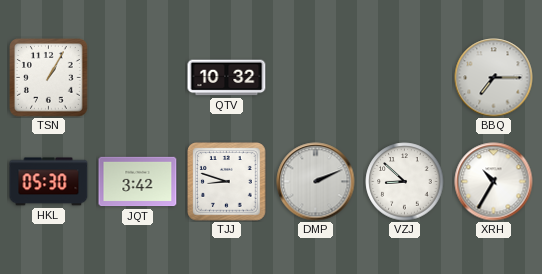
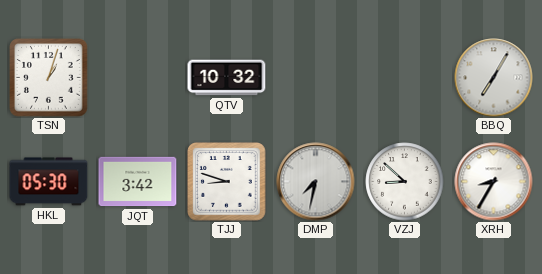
TSN: 1:05 -> 1:03 (49, 78)
BBQ: 7:15 -> 7:05 (494, 78)
DMP: 2:11 -> 7:32 (316, 182)
XRH: 10:35 -> 8:35 (494, 182)
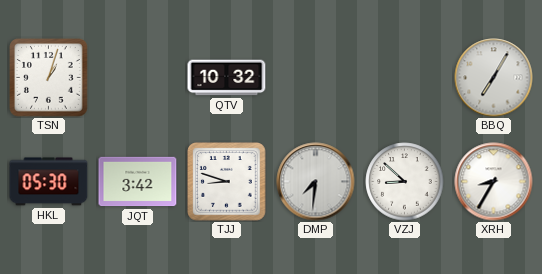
DMP: 7:32 -> 7:31 (316, 182)
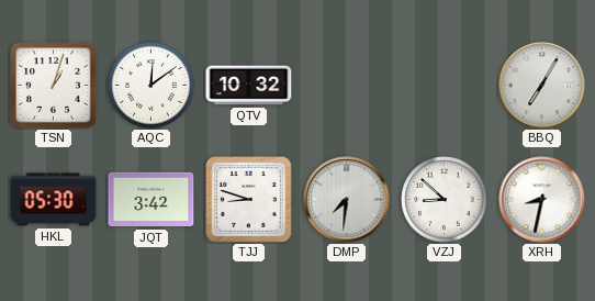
AQC: none -> 12:09 (151, 86)
XRH: 8:35 -> 8:32 (542, 200)
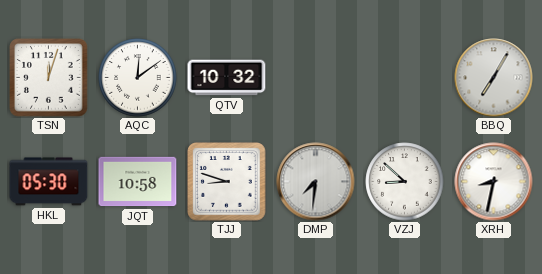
TSN: 1:03 -> 12:03 (49, 78)
JQT: 3:42 -> 10:58 (138, 182)
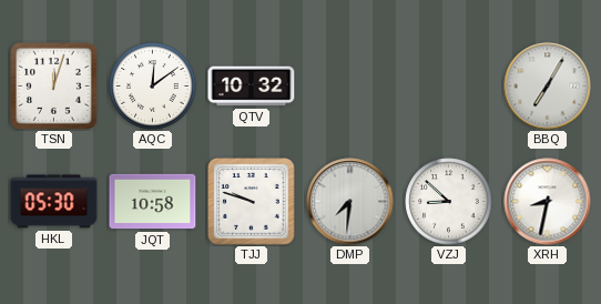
TJJ: 8:48 -> 9:48 (252, 202)
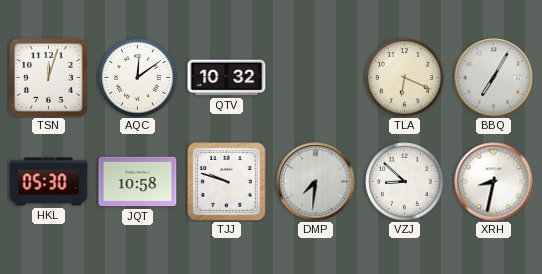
TLA: none -> 6:19 (405, 78)
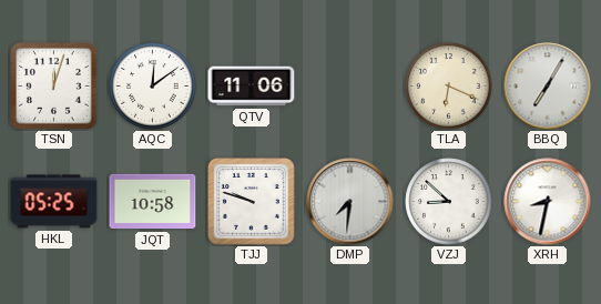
QTV: 10:32 -> 11:06 (252, 87)
HKL: 05:30 -> 05:25 (54, 202)
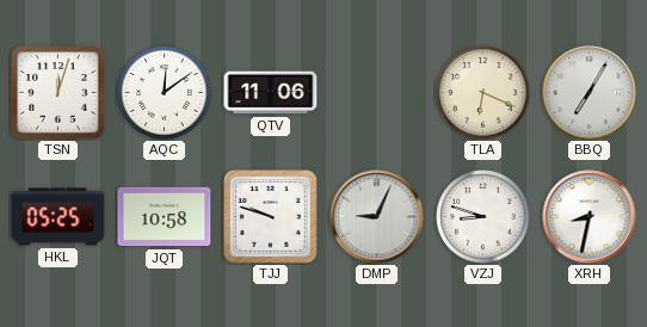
DMP: 7:31 -> 9:04 (377, 217)
VZJ: 8:52 -> 8:48 (483, 217)
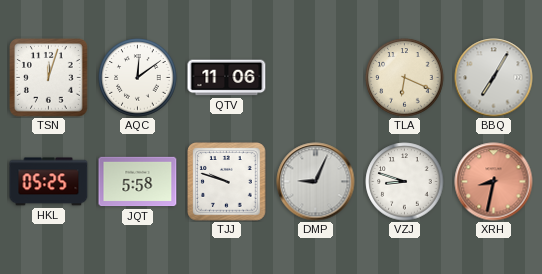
JQT: 10:58 -> 5:58 (138, 182)
XRH dial: white -> salmon (494, 182)
